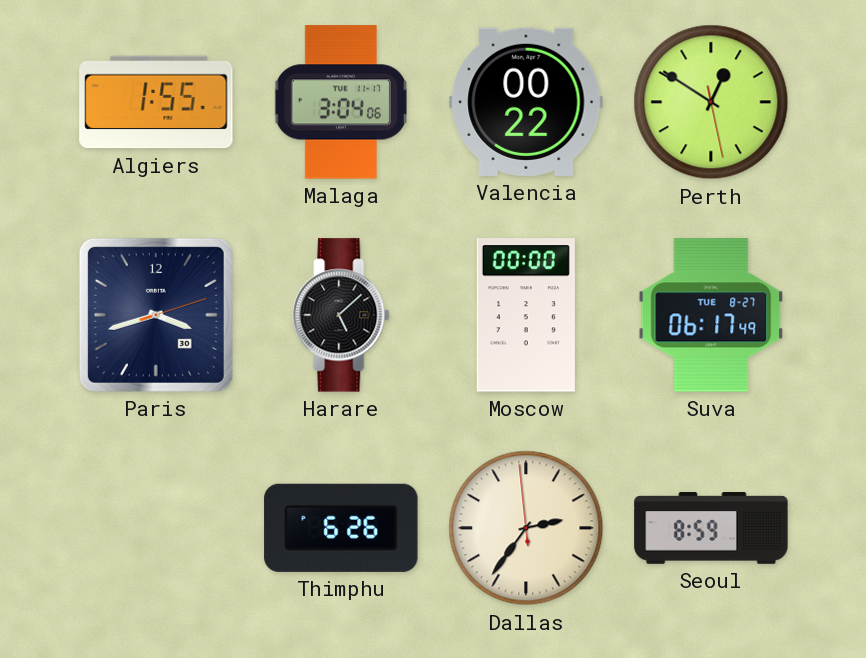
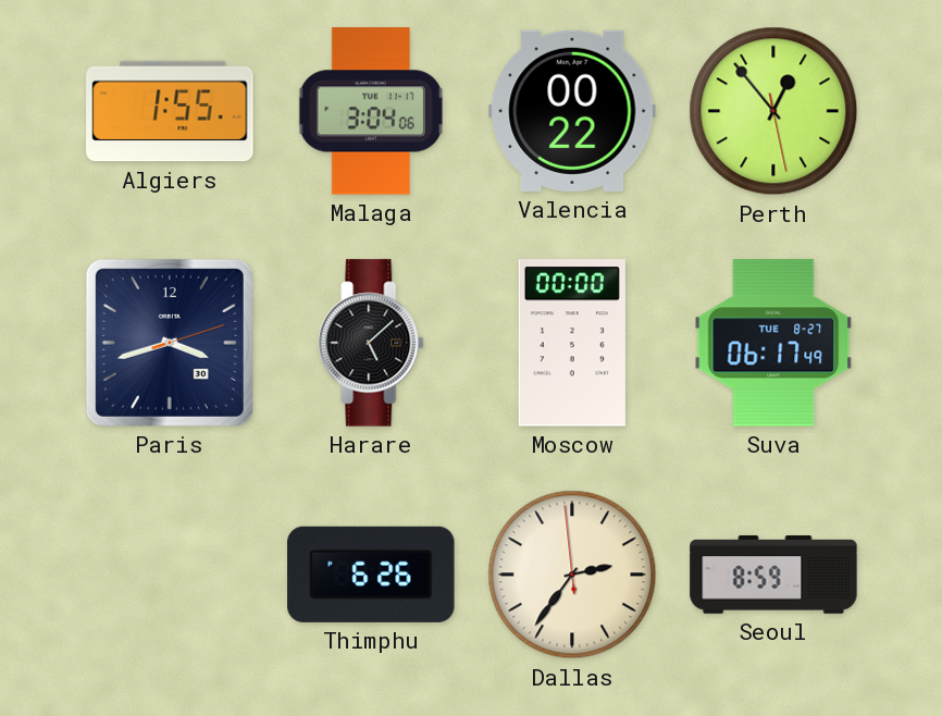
Perth: 12:50 -> 12:53 (773, 111)
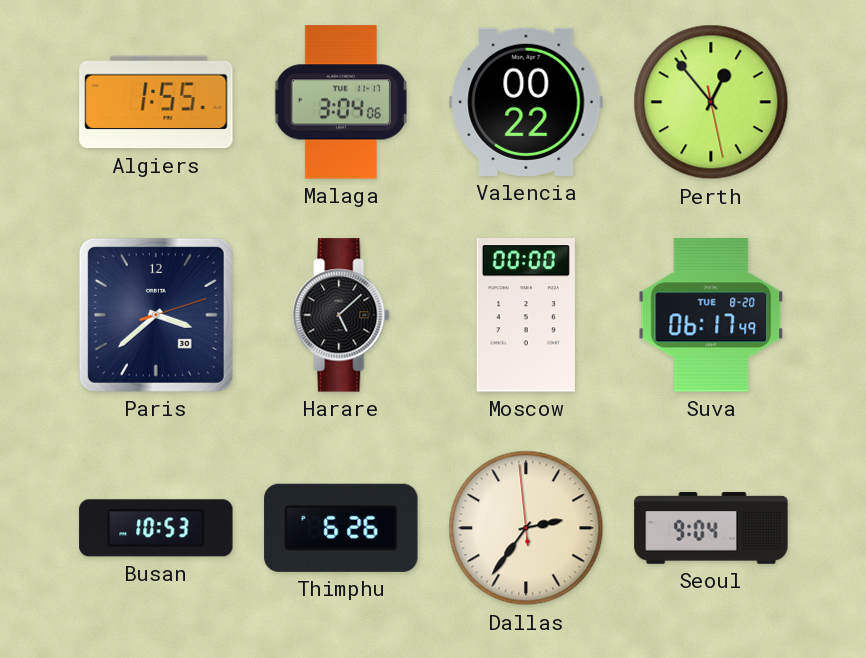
Paris: 3:42 -> 3:38 (156, 315)
Suva date: TUE 8-27 -> TUE 8-20 (711, 315)
Busan: none -> 10:53 (156, 528)
Seoul: 8:59 -> 9:04 (711, 528)
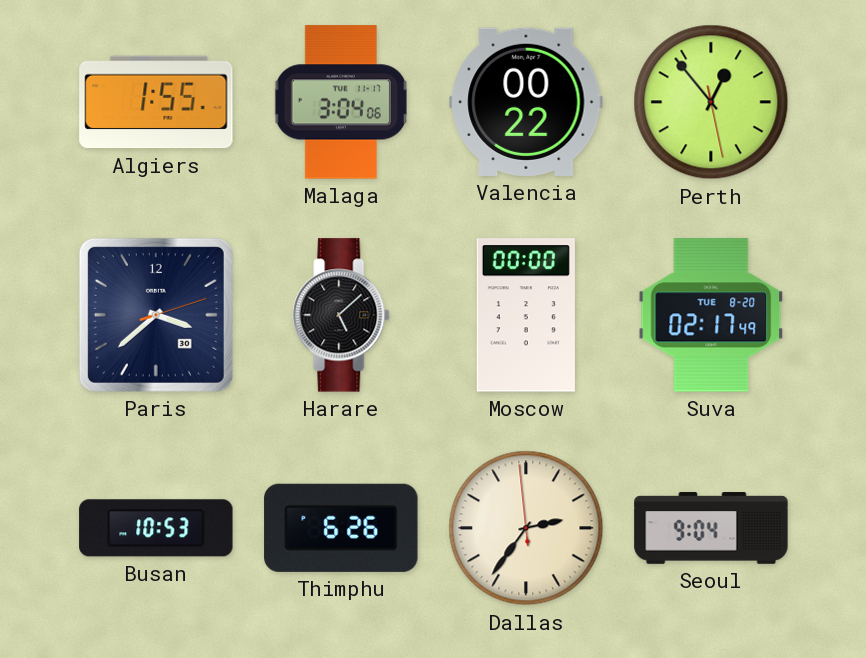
Suva: 06:17 -> 02:17 (711, 315)
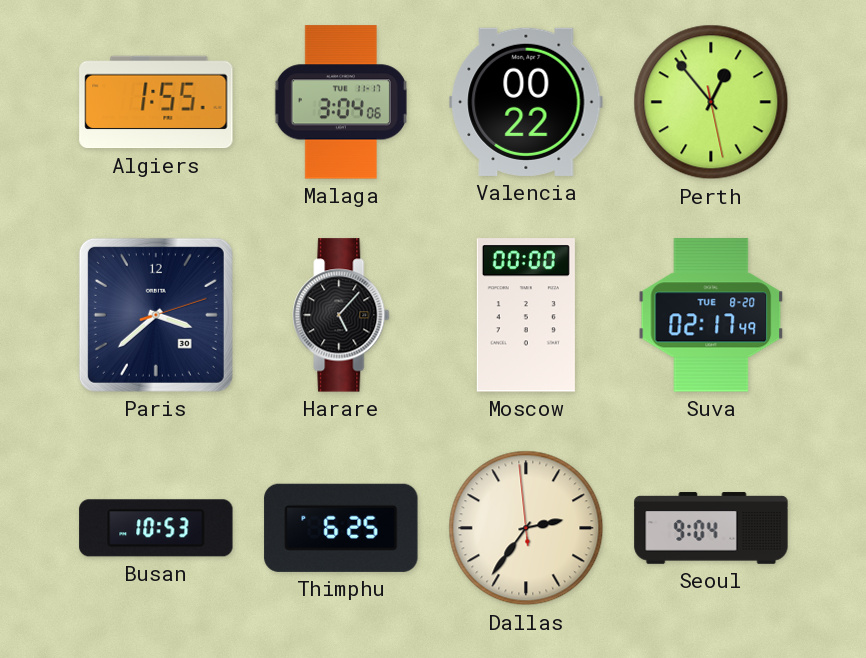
Harare: 5:08 -> 5:07 (341, 315)
Thimphu: 6:26 -> 6:25 (341, 528)
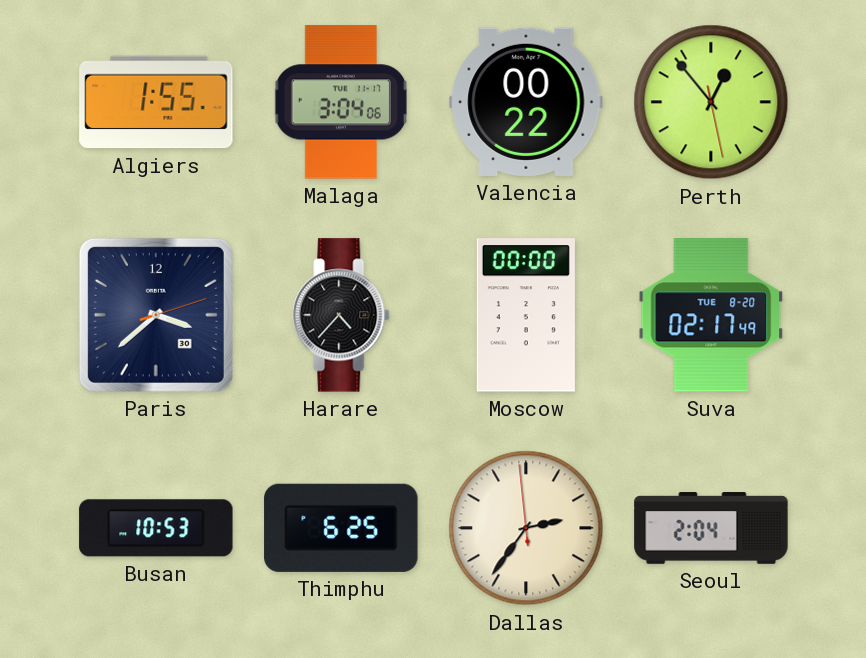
Harare: 5:07 -> 4:37 (341, 315)
Seoul: 9:04 -> 2:04 (711, 528)
